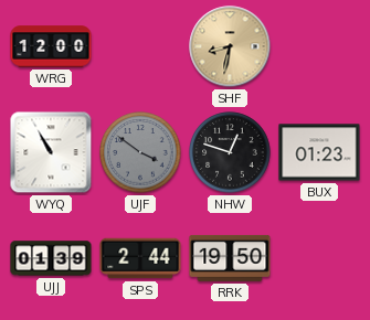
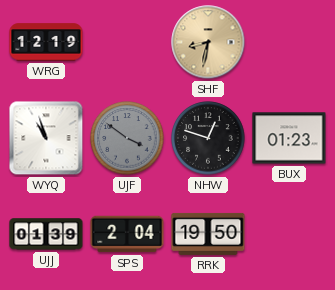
WRG: 12:00 -> 12:19 (46, 42)
WYQ: 10:55 -> 10:57 (46, 138)
SPS: 2:44 -> 2:04 (127, 234)
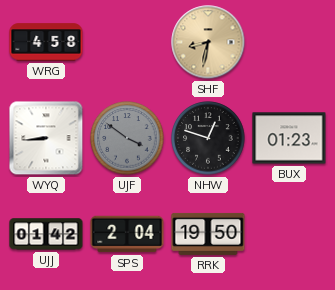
WRG: 12:19 -> 4:58 (46, 42)
WYQ: 10:57 -> 8:44 (46, 138)
UJJ: 01:39 -> 01:42 (46, 234)
